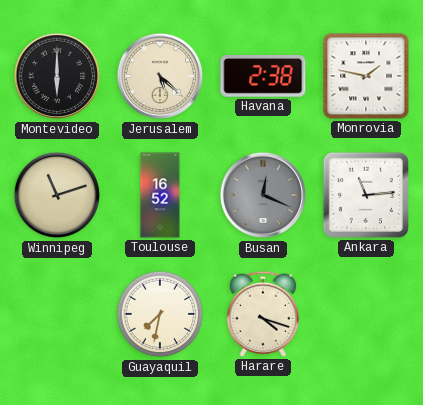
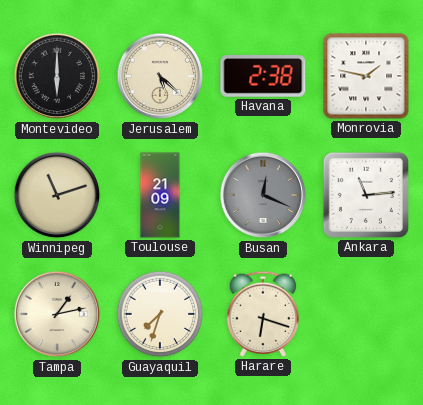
Toulouse: 16:52 -> 21:09 (160, 195)
Tampa: none -> 1:13 (57, 314)
Guayaquil: 7:32 -> 7:33 (160, 314)
Harare: 4:18 -> 6:18 (262, 314)
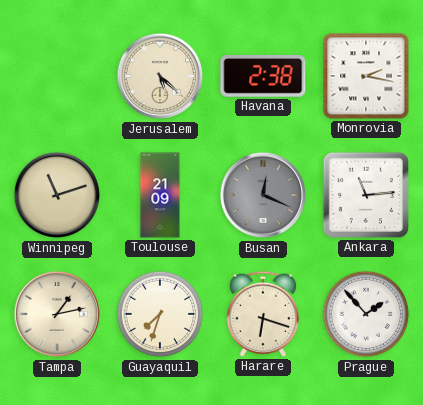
Montevideo: 6:00 -> none (57, 76)
Monrovia: 1:47 -> 2:17 (366, 76)
Prague: none -> 1:53 (366, 314)
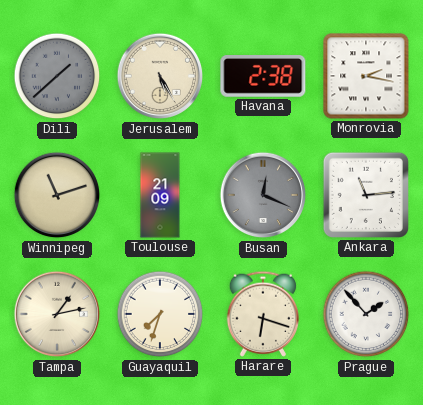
Dili: none -> 1:38 (57, 76)
Jerusalem: 5:22 -> 5:25 (160, 76)
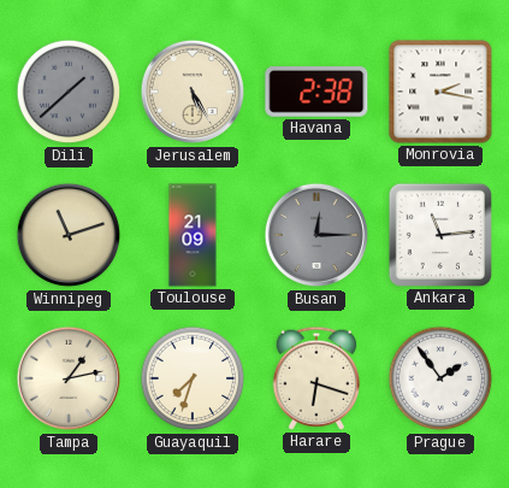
Busan: 12:19 -> 12:15 (316, 235)
Prague: 1:53 -> 1:54 (440, 378)
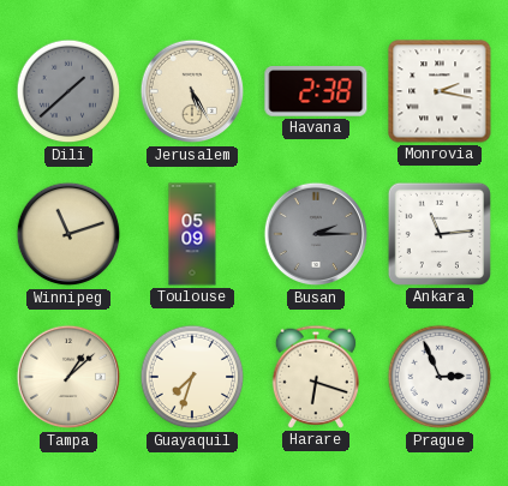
Toulouse: 21:09 -> 05:09 (192, 234)
Busan: 12:15 -> 2:15 (316, 234)
Tampa: 1:13 -> 1:08 (68, 377)
Prague: 1:54 -> 2:56 (440, 377)
